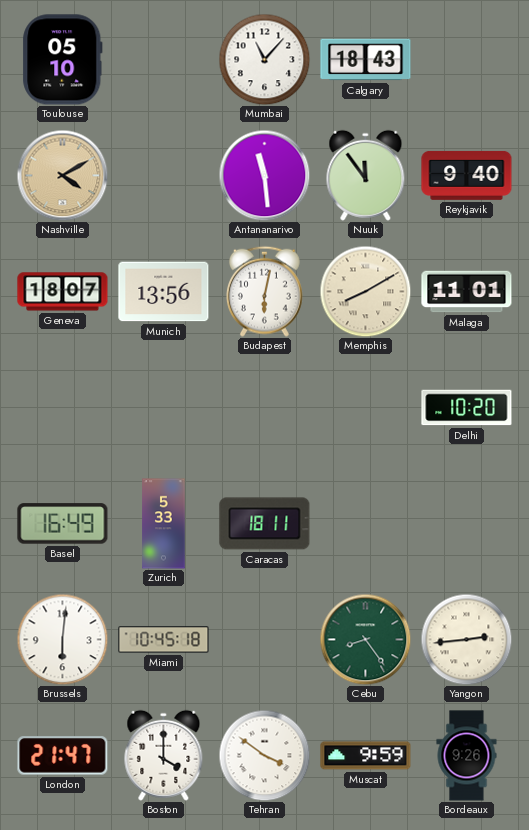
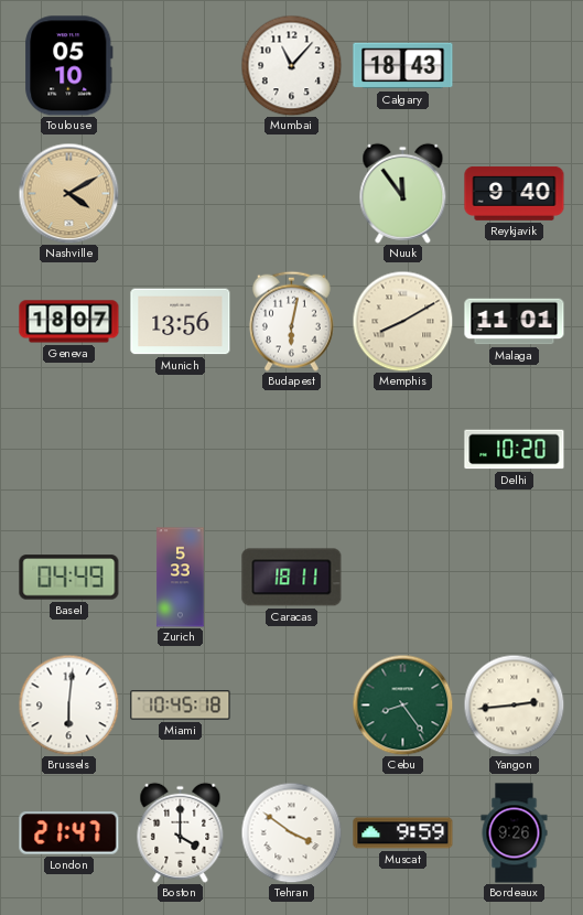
Antananarivo: 11:29 -> none (264, 175)
Basel: 16:49 -> 04:49 (69, 578)
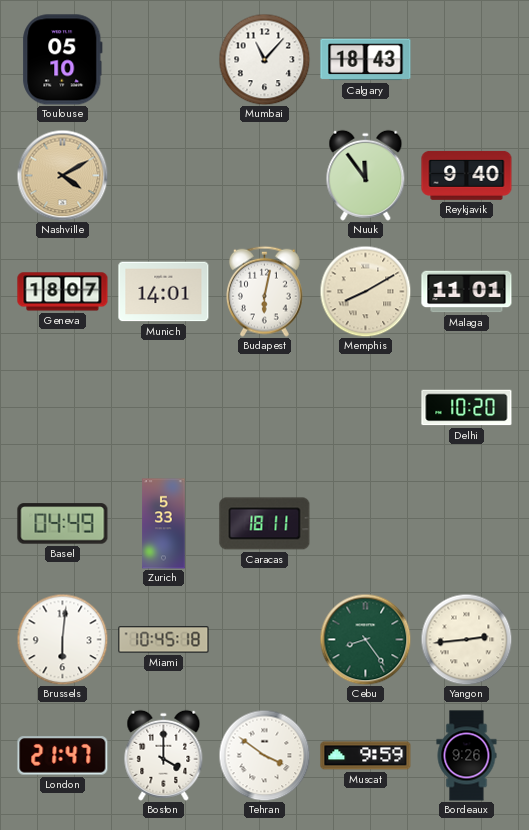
Munich: 13:56 -> 14:01 (164, 292)
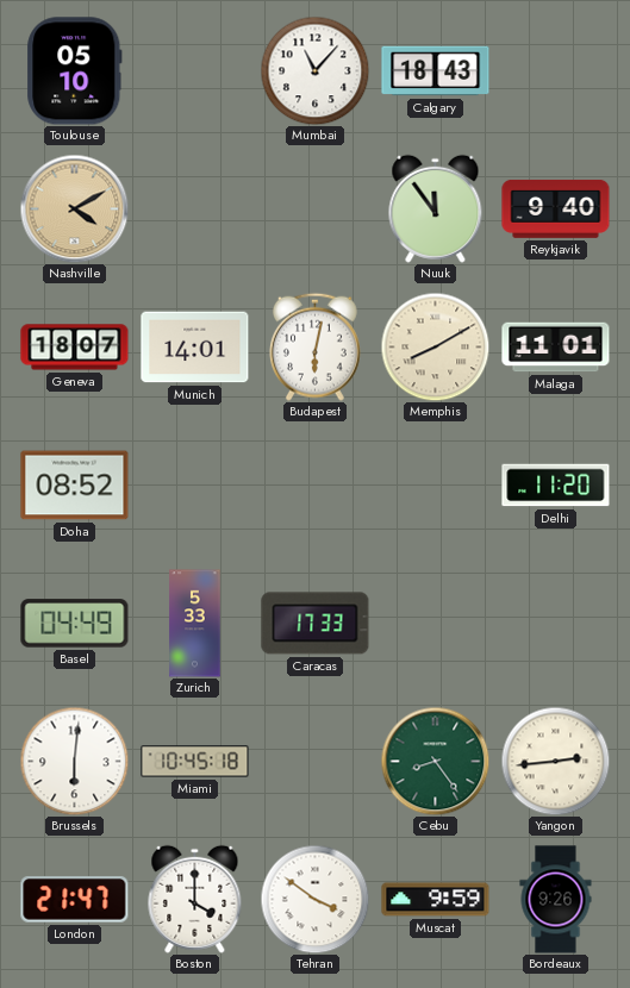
Doha: none -> 08:52 (75, 486)
Delhi: 10:20 -> 11:20 (556, 486)
Caracas: 18:11 -> 17:33 (316, 624)
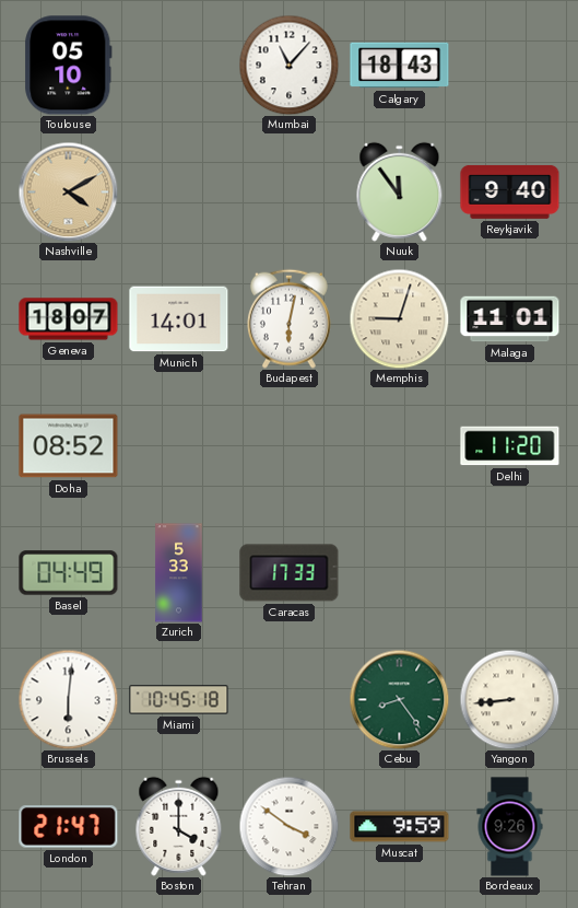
Memphis: 8:10 -> 9:03 (399, 318)
Yangon: 2:44 -> 8:44 (509, 699)
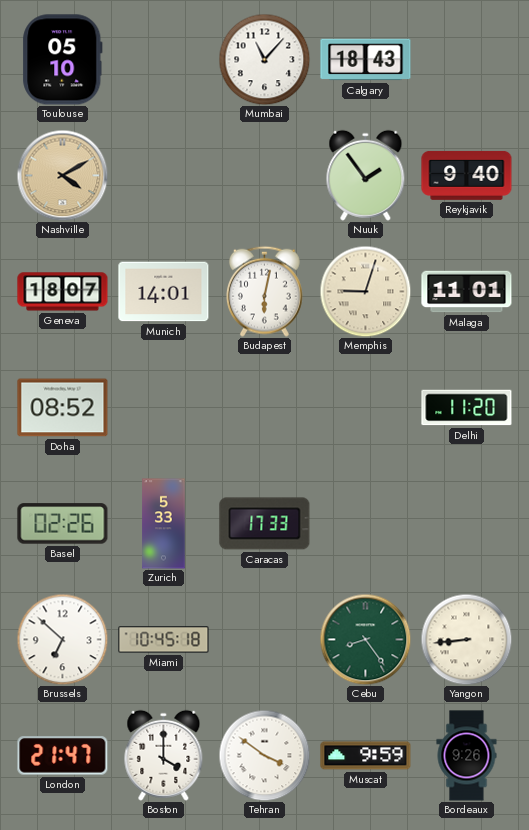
Nuuk: 11:54 -> 1:54 (366, 175)
Basel: 04:49 -> 02:26 (63, 524)
Brussels: 6:01 -> 6:52 (62, 639)
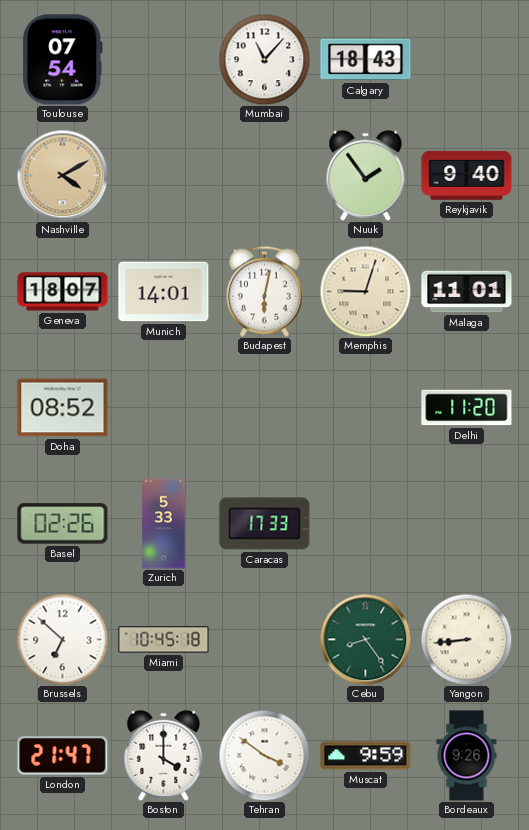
Toulouse: 05:10 -> 07:54 (63, 60)
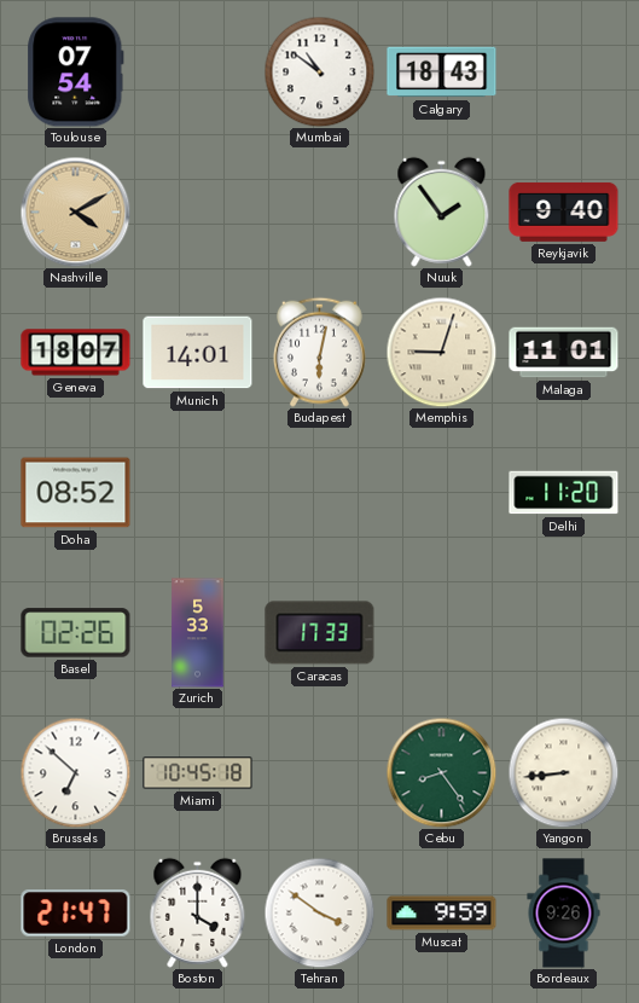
Mumbai: 11:07 -> 10:51 (319, 71)
